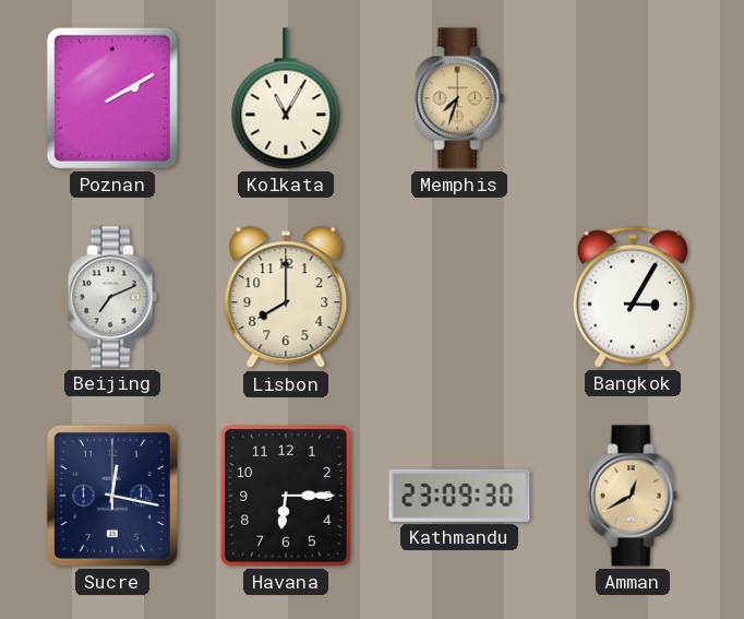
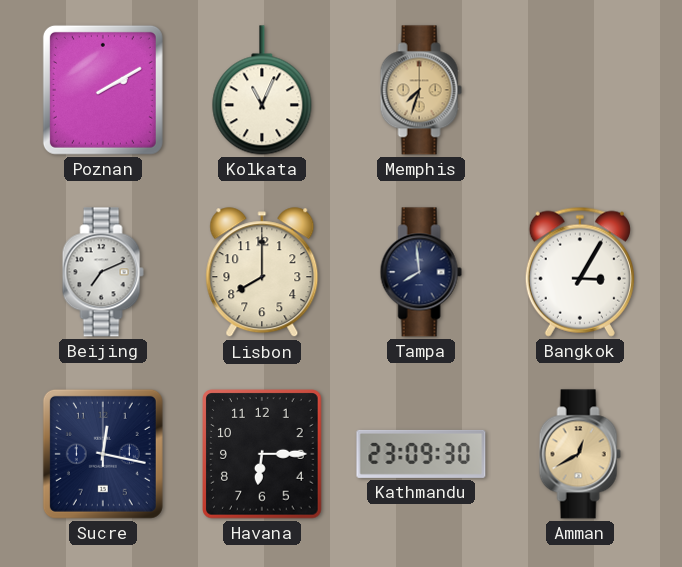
Kolkata: 11:05 -> 11:04 (262, 90)
Tampa: none -> 7:59 (421, 272)
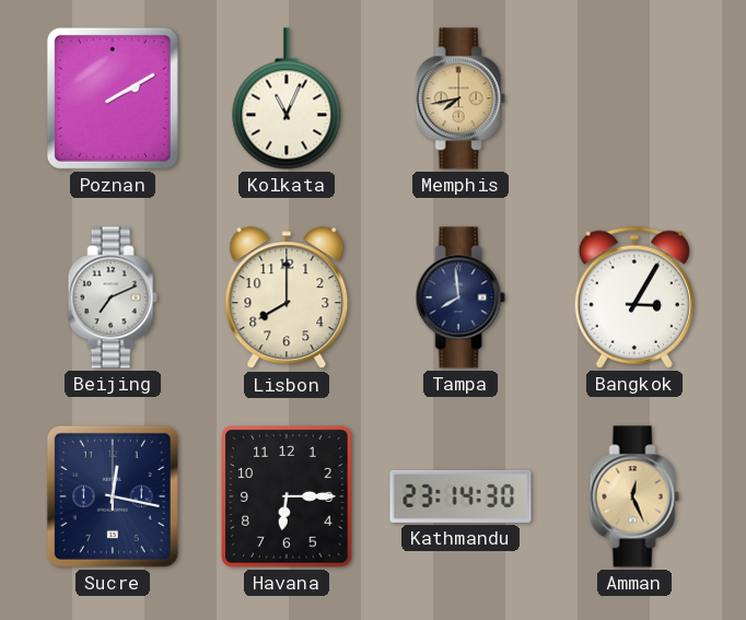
Memphis: 7:33 -> 7:43 (461, 98)
Kathmandu: 23:09 -> 23:14 (461, 496)
Amman: 12:40 -> 12:26 (634, 496)
